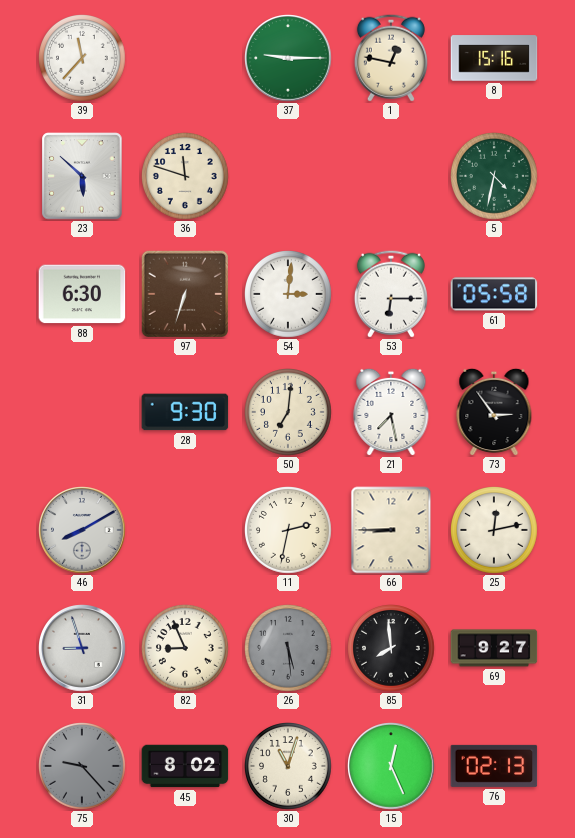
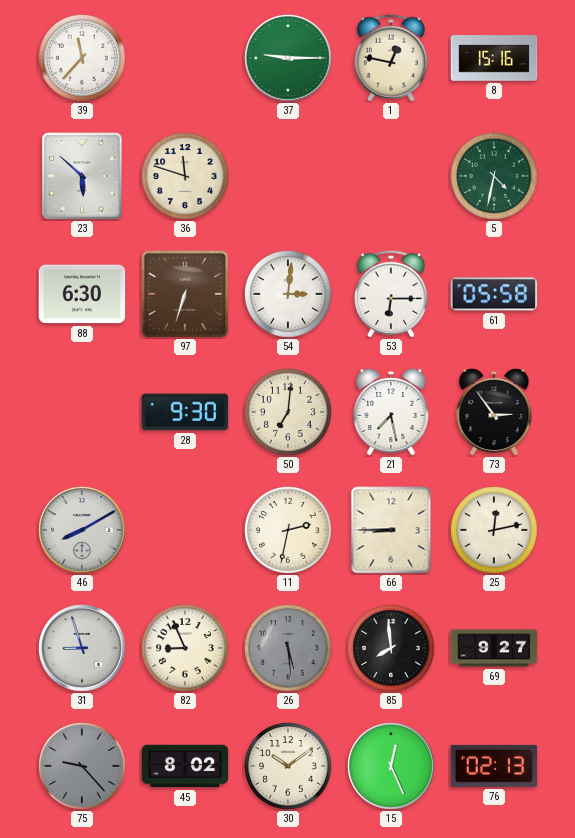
30: 11:03 -> 10:09 (289, 767)
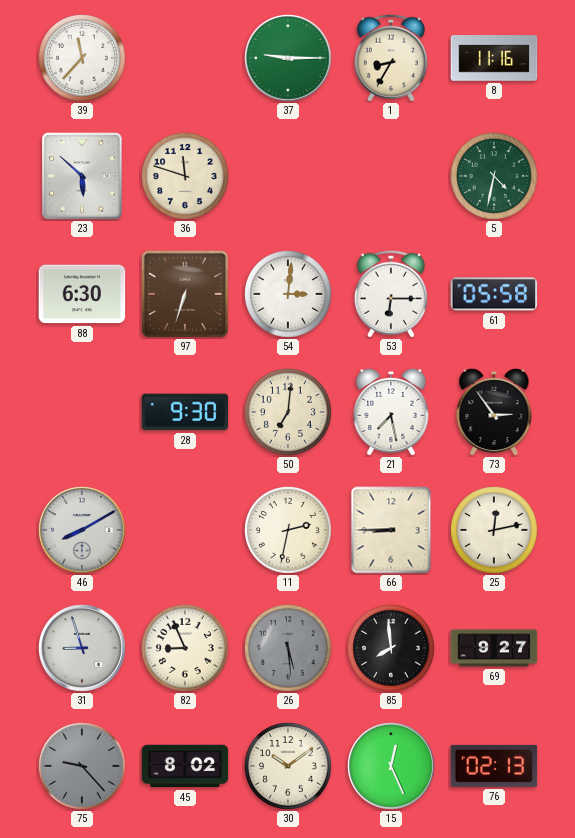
1: 12:47 -> 8:35 (391, 58)
8: 15:16 -> 11:16 (494, 58)
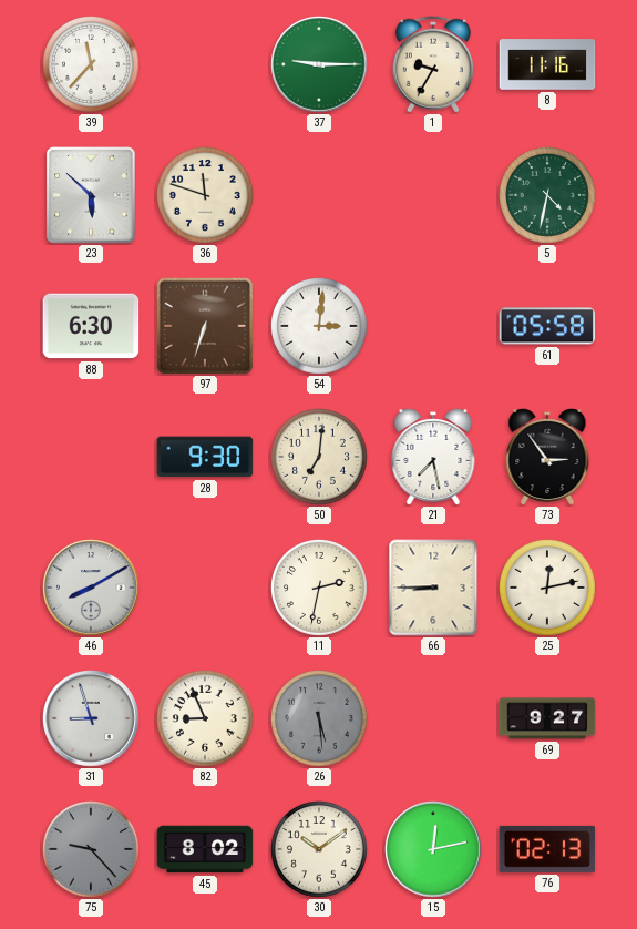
1: 8:35 -> 9:35 (433, 64)
53: 6:15 -> none (391, 294)
85: 7:59 -> none (392, 649)
15: 12:26 -> 12:13 (433, 849)
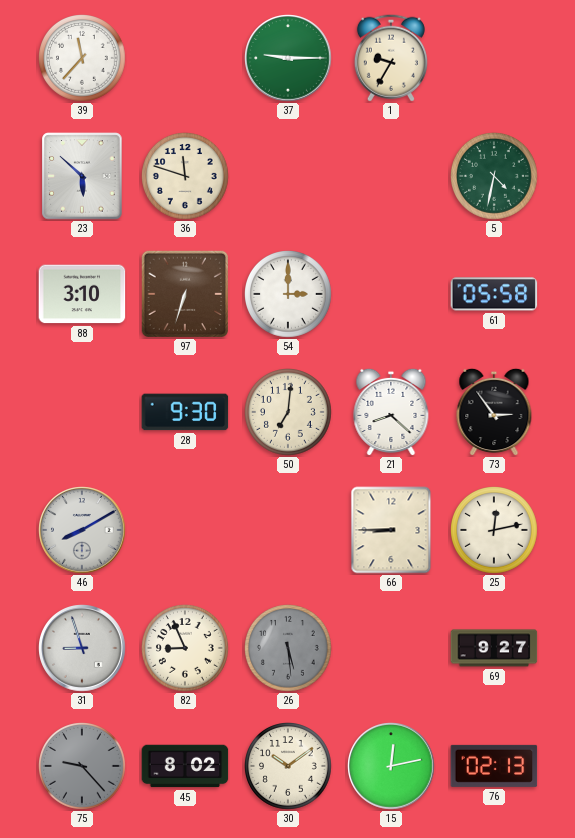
8: 11:16 -> none (547, 64)
88: 6:30 -> 3:10 (82, 294)
54: 3:01 -> 3:00 (289, 295)
21: 7:28 -> 8:22 (391, 412)
11: 2:32 -> none (320, 589)
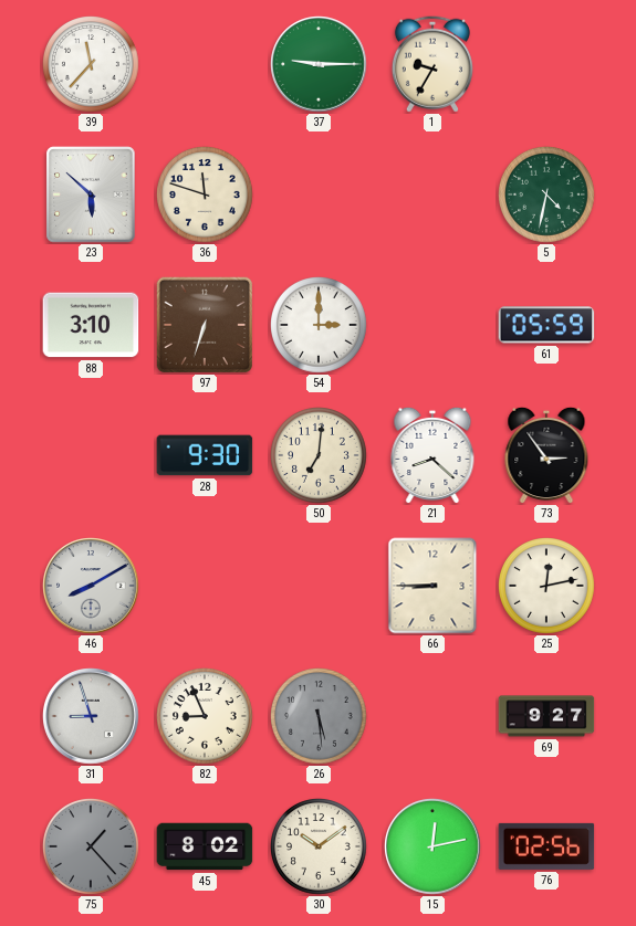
61: 05:58 -> 05:59 (546, 325)
75: 9:23 -> 1:23 (92, 848)
76: 02:13 -> 02:56 (546, 846)
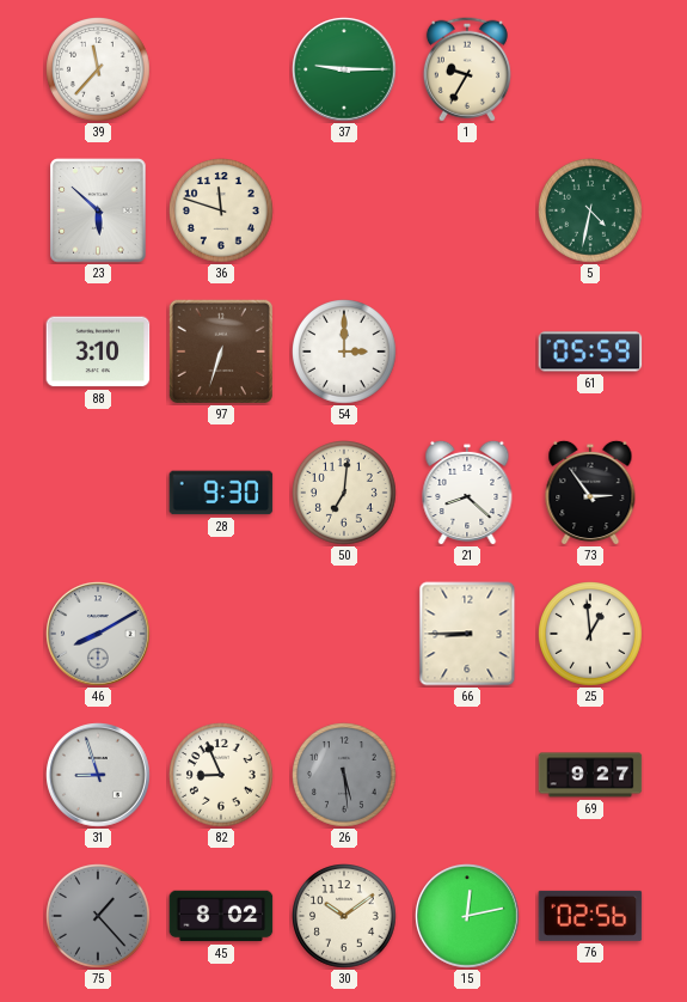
25: 12:13 -> 12:59 (591, 635)
